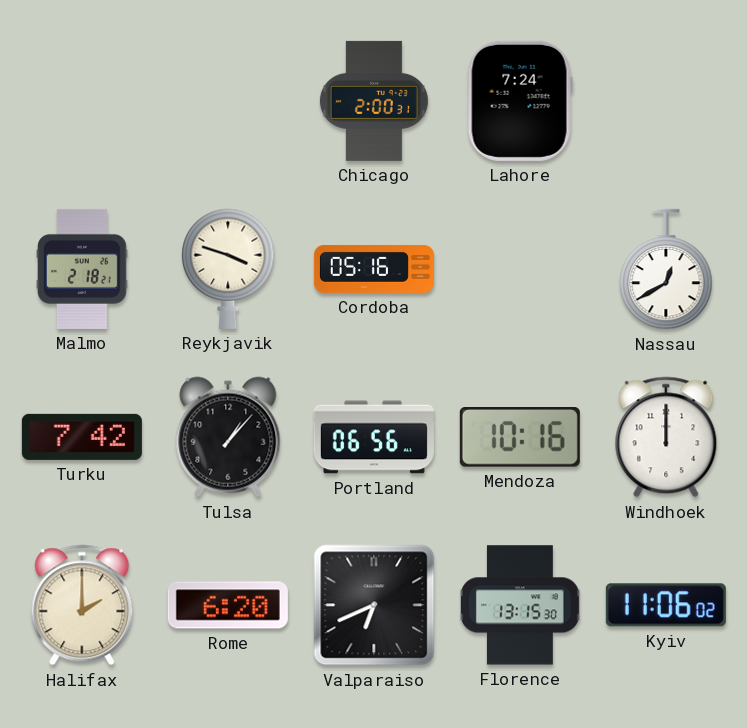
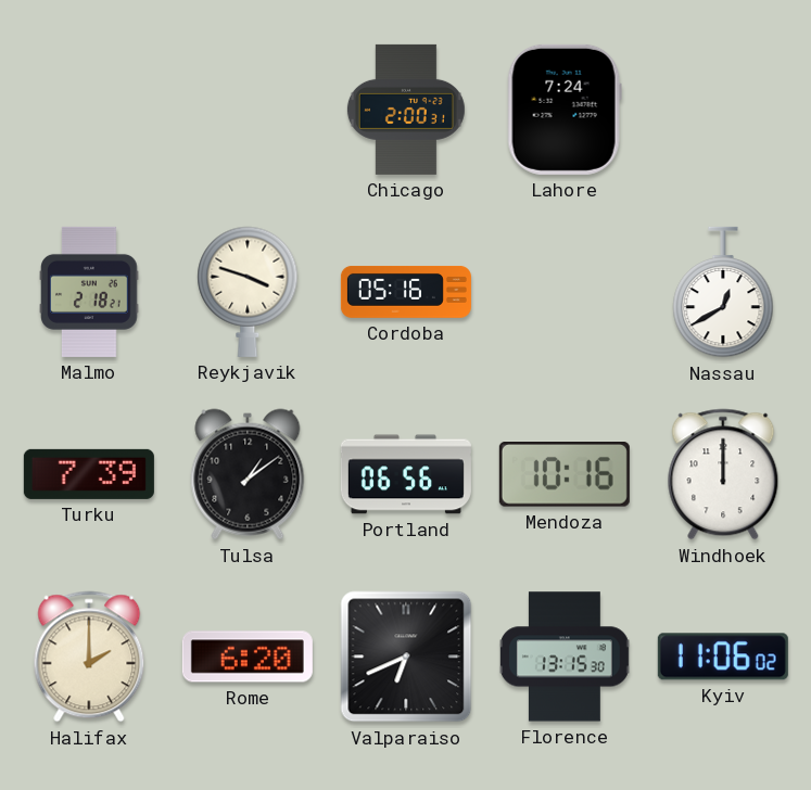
Turku: 7:42 -> 7:39 (89, 474)
Tulsa: 1:07 -> 1:09 (248, 474)
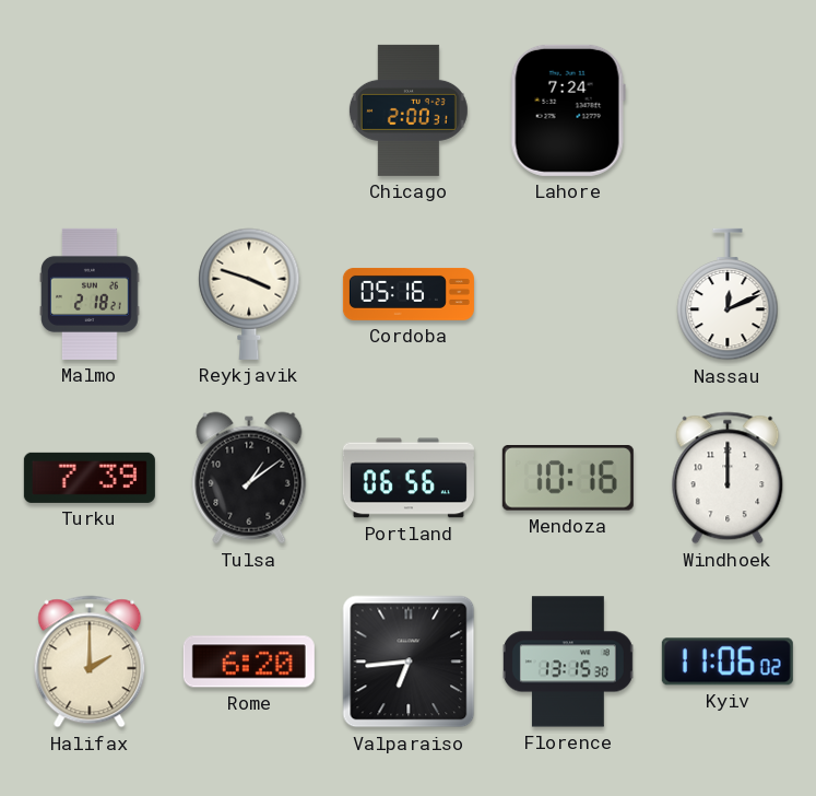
Nassau: 12:40 -> 12:11 (728, 294)
Valparaiso: 6:41 -> 6:44 (409, 662)
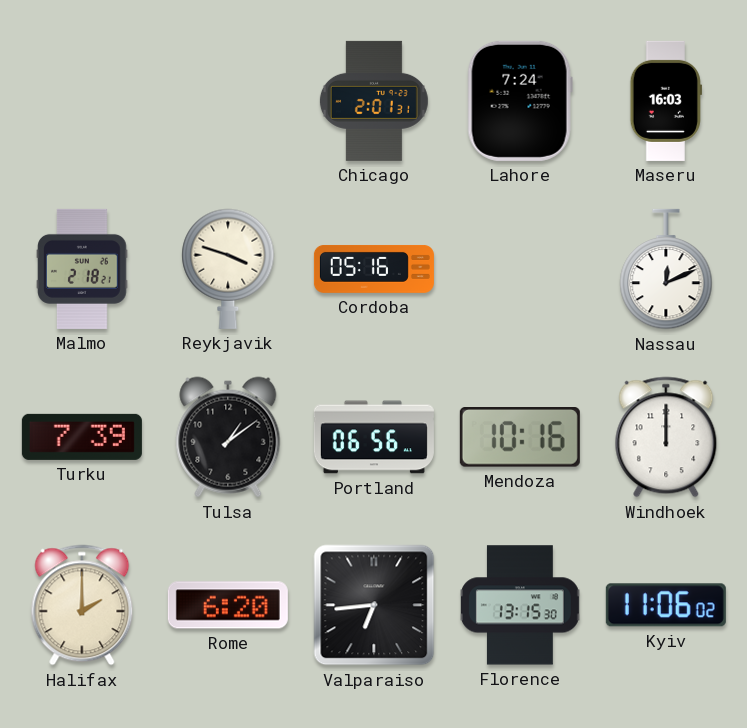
Chicago: 2:00 -> 2:01 (374, 101)
Maseru: none -> 16:03 (666, 101)
